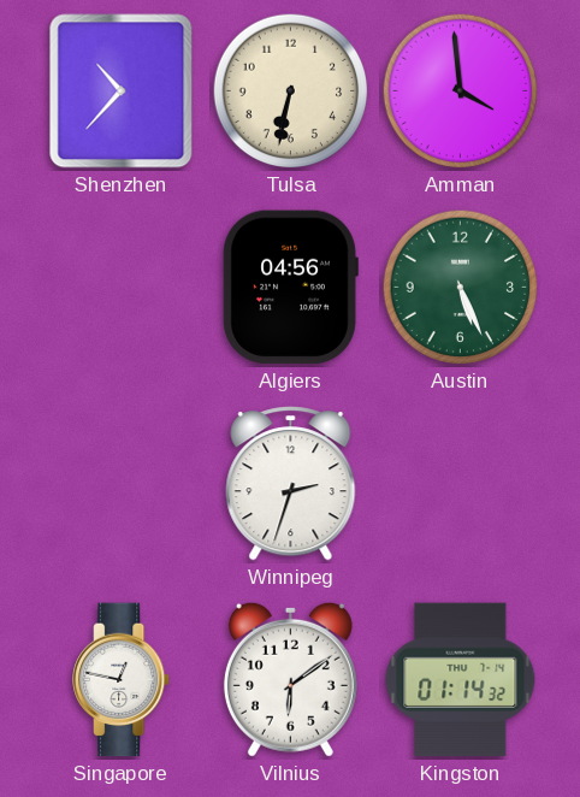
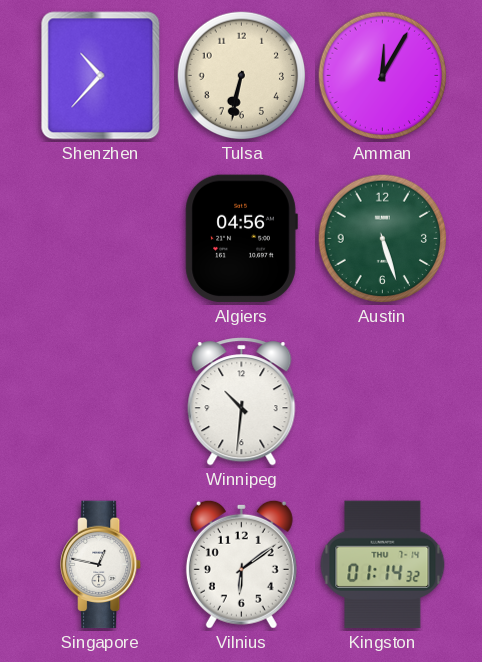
Amman: 3:59 -> 12:05 (383, 76)
Austin: 5:26 -> 5:27 (383, 239)
Winnipeg: 2:33 -> 10:31 (242, 402)
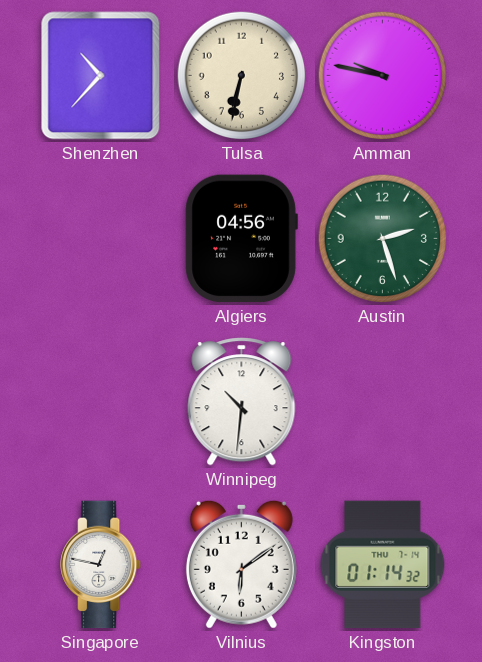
Amman: 12:05 -> 9:47 (383, 76)
Austin: 5:27 -> 2:27 (383, 239)
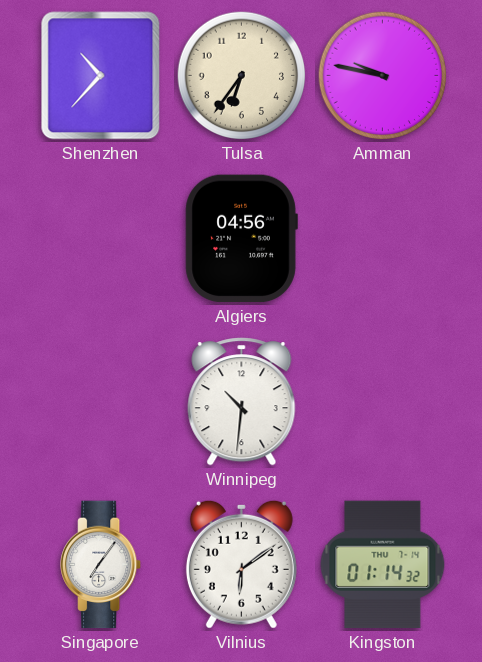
Tulsa: 6:32 -> 6:36 (242, 76)
Austin: 2:27 -> none (383, 239)
Singapore: 12:47 -> 7:06 (102, 565)
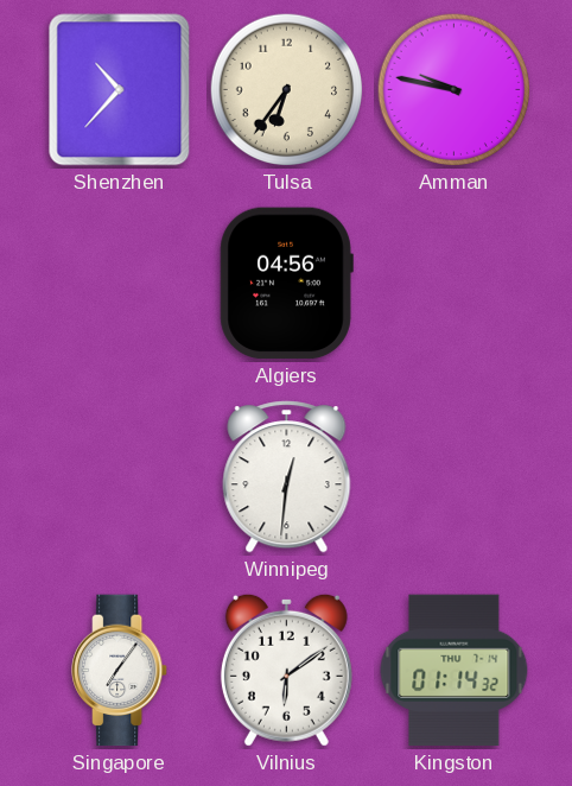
Winnipeg: 10:31 -> 12:31 (287, 477)
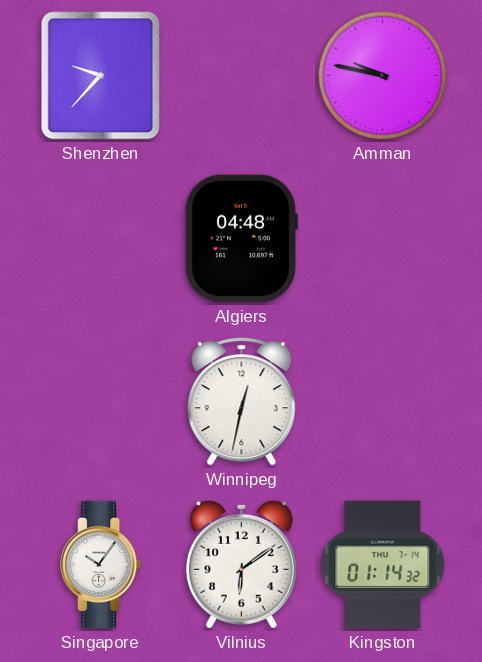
Shenzhen: 10:37 -> 9:37 (101, 76)
Tulsa: 6:36 -> none (287, 90)
Algiers: 04:56 -> 04:48 (241, 239)
Winnipeg: 12:31 -> 12:32 (242, 402)
Singapore: 7:06 -> 10:06 (102, 565)
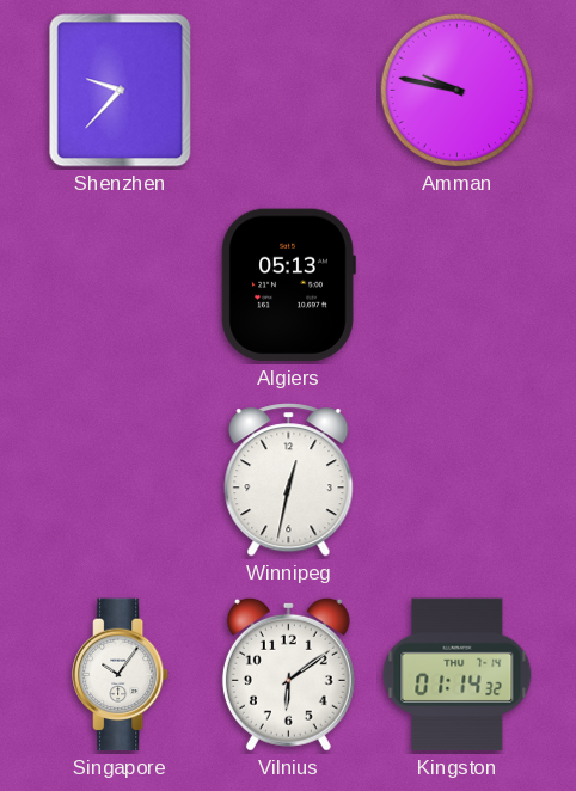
Algiers: 04:48 -> 05:13 (288, 286)
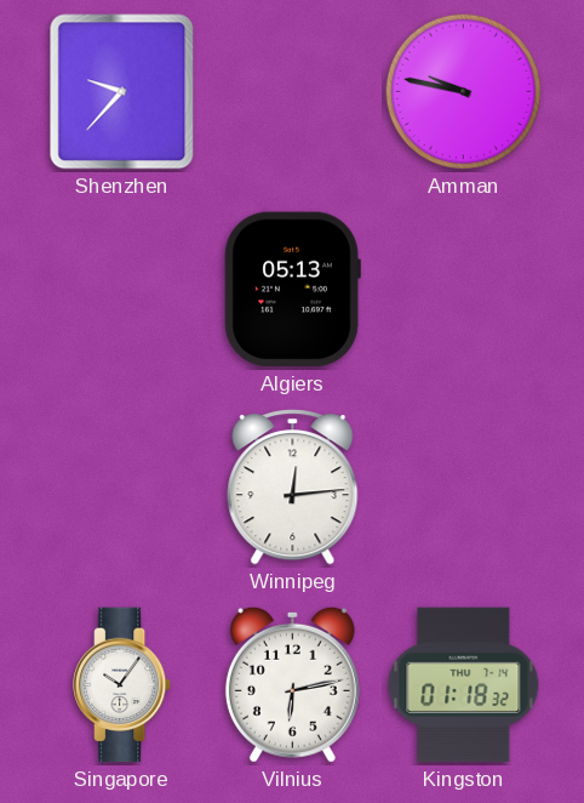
Winnipeg: 12:32 -> 12:14 (293, 488)
Vilnius: 6:09 -> 6:13 (292, 684)
Kingston: 01:14 -> 01:18 (464, 685)
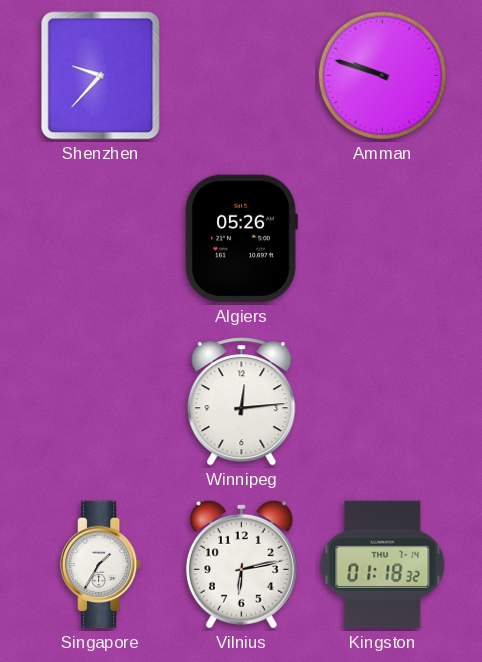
Amman: 9:47 -> 9:48 (383, 76)
Algiers: 05:13 -> 05:26 (241, 239)
Singapore: 10:06 -> 1:35 (102, 565)
